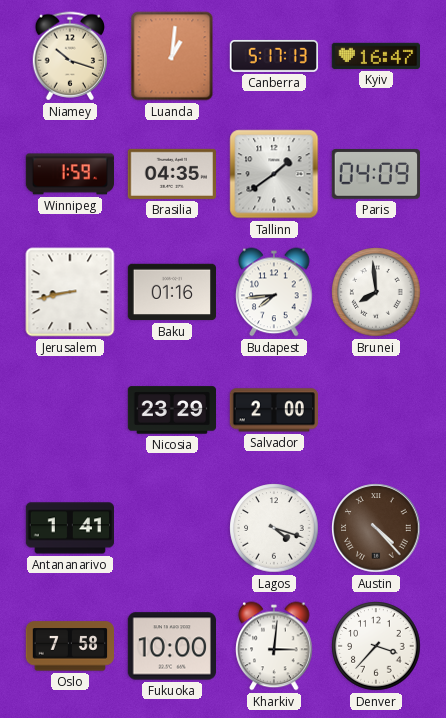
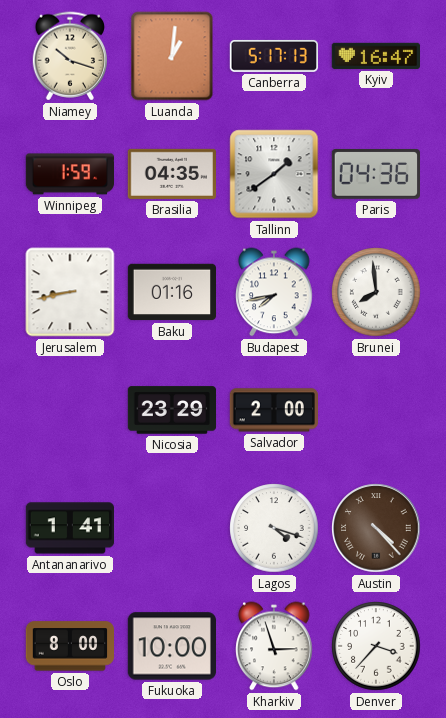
Paris: 04:09 -> 04:36 (375, 174)
Budapest: 7:44 -> 7:43 (274, 292)
Oslo: 7:58 -> 8:00 (69, 646)
Kharkiv: 3:01 -> 2:57 (274, 646)
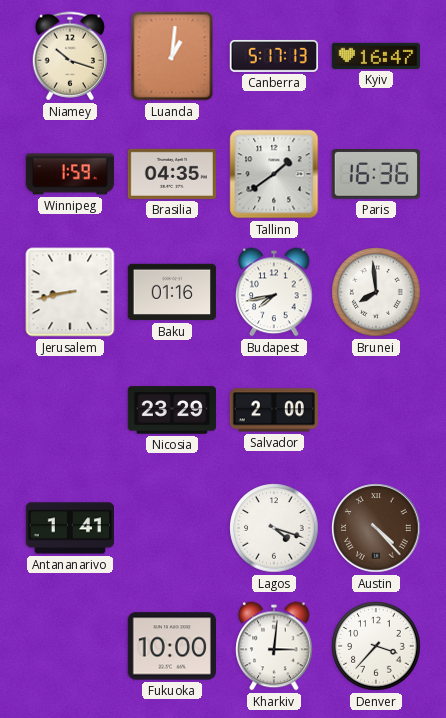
Paris: 04:36 -> 16:36 (375, 174)
Oslo: 8:00 -> none (69, 646)
Kharkiv: 2:57 -> 3:01 (274, 646)
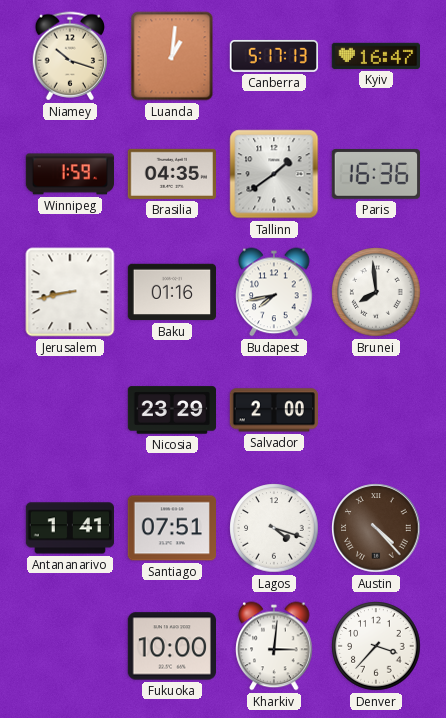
Santiago: none -> 07:51 (171, 528)
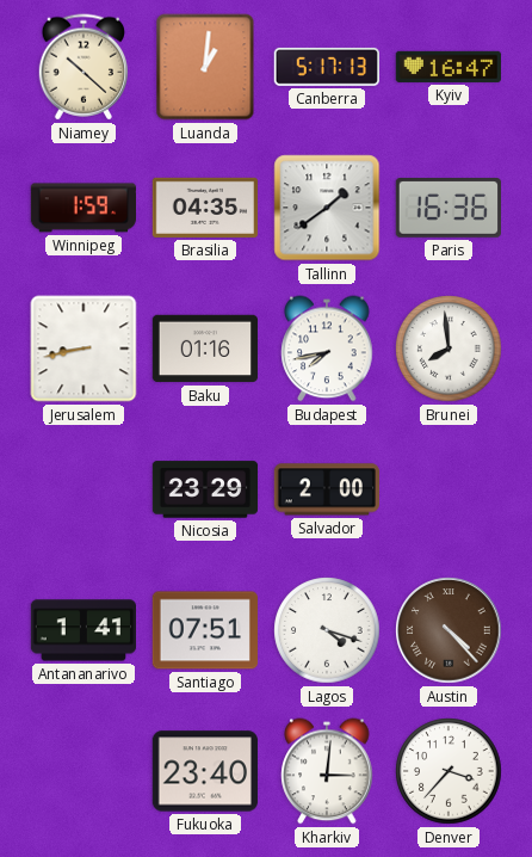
Niamey: 10:18 -> 10:22 (82, 67)
Fukuoka: 10:00 -> 23:40 (204, 771)
